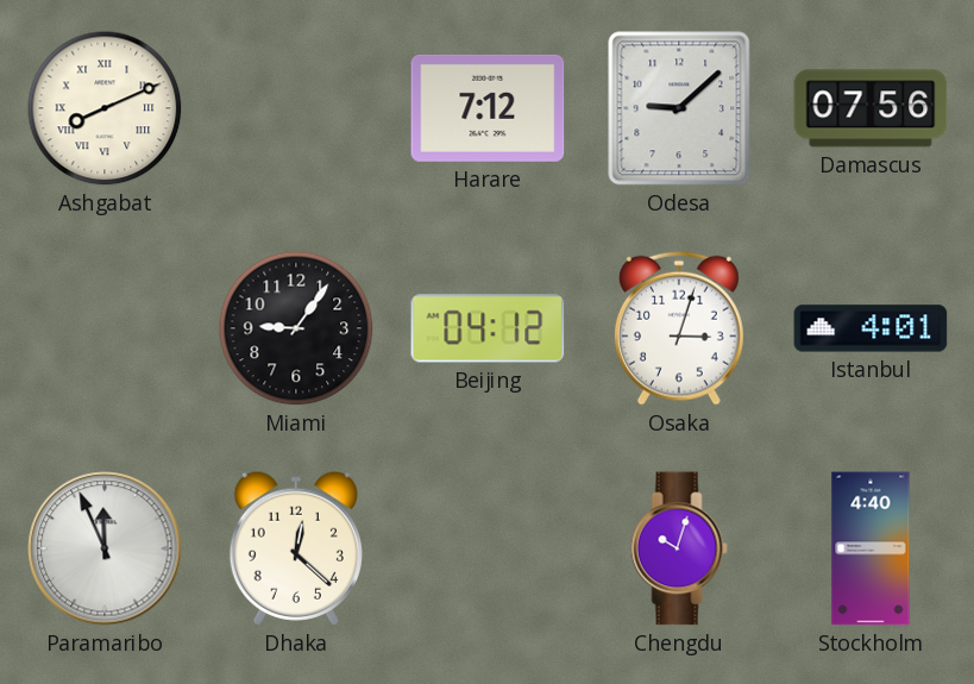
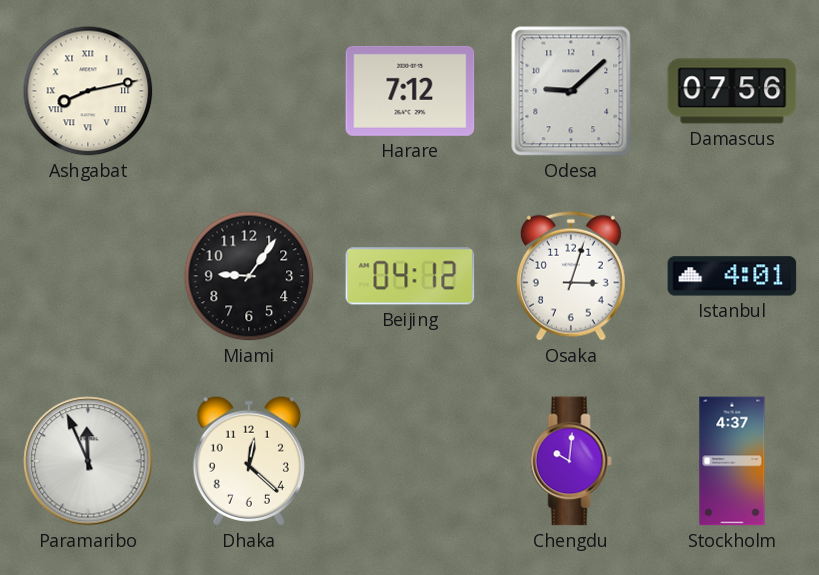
Ashgabat: 8:11 -> 8:13 (88, 91)
Chengdu: 10:03 -> 10:01 (571, 461)
Stockholm: 4:40 -> 4:37 (732, 461)
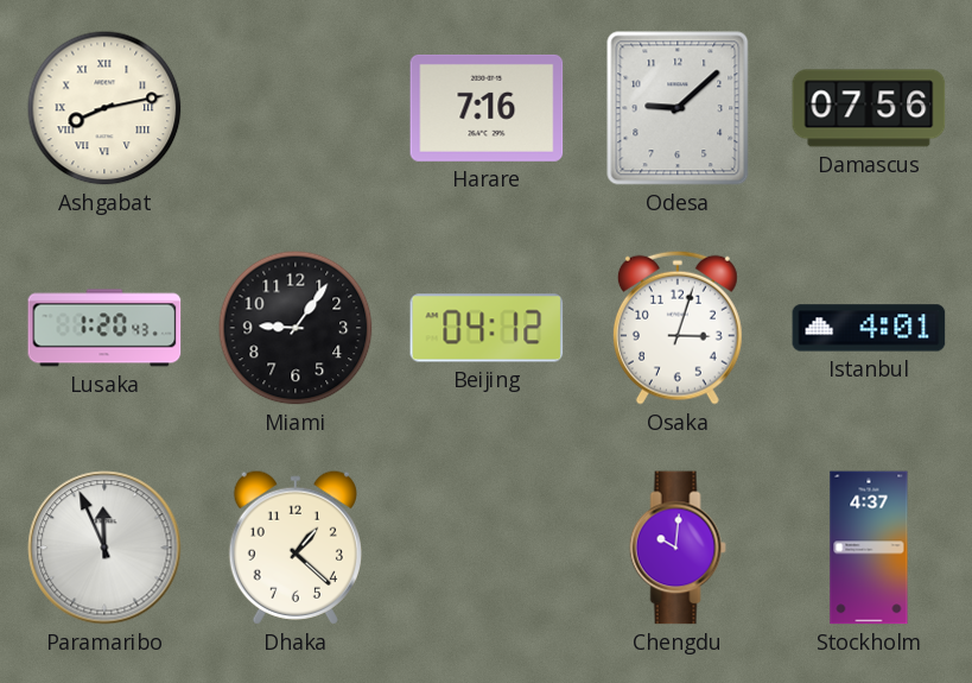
Harare: 7:12 -> 7:16 (487, 108)
Lusaka: none -> 1:20 (104, 328)
Dhaka: 12:22 -> 1:22 (296, 548)
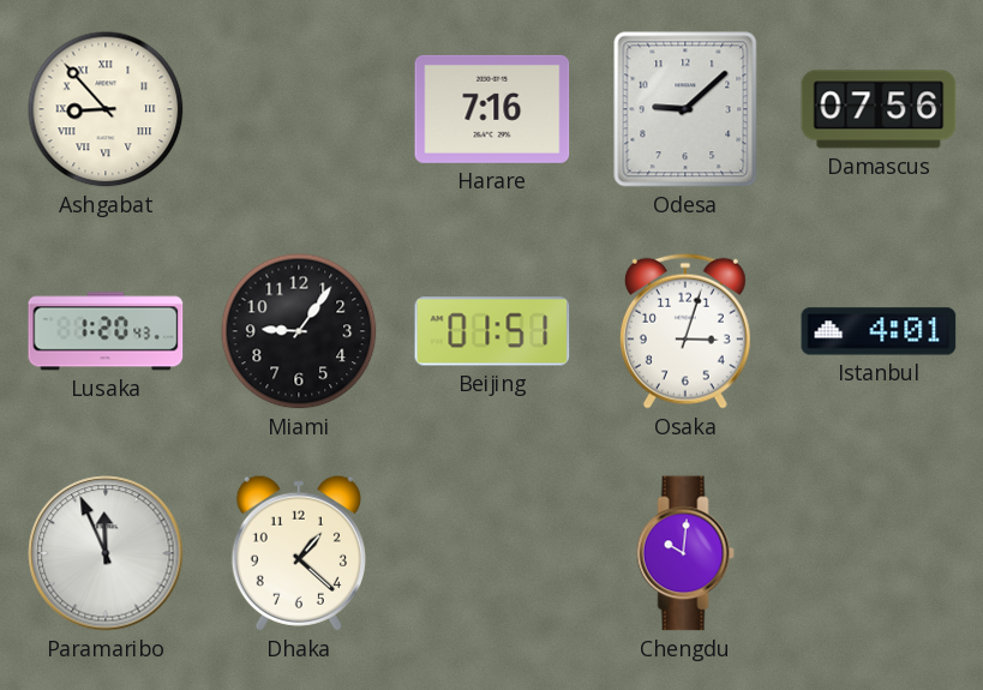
Ashgabat: 8:13 -> 8:53 (106, 109)
Beijing: 04:12 -> 01:51 (492, 331)
Stockholm: 4:37 -> none (869, 548)
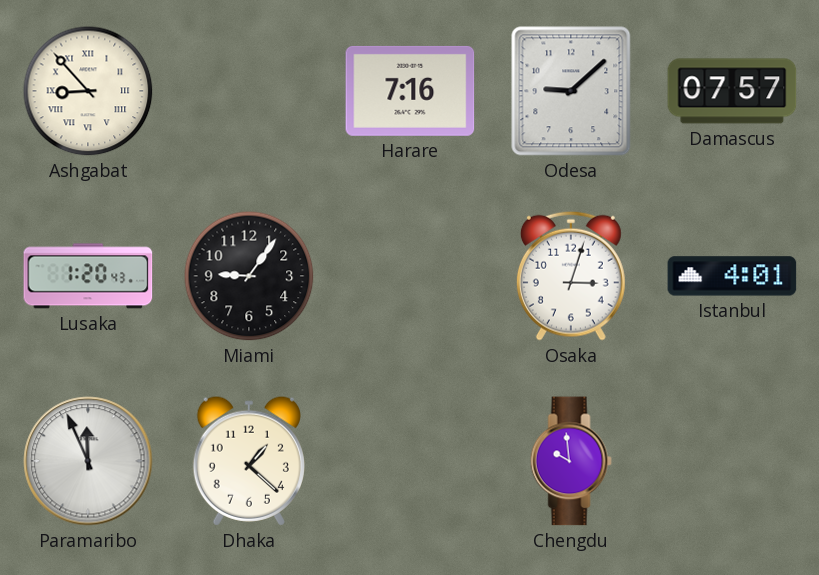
Damascus: 07:56 -> 07:57 (732, 91)
Beijing: 01:51 -> none (492, 331)
Chengdu: 10:01 -> 9:59 (571, 461)
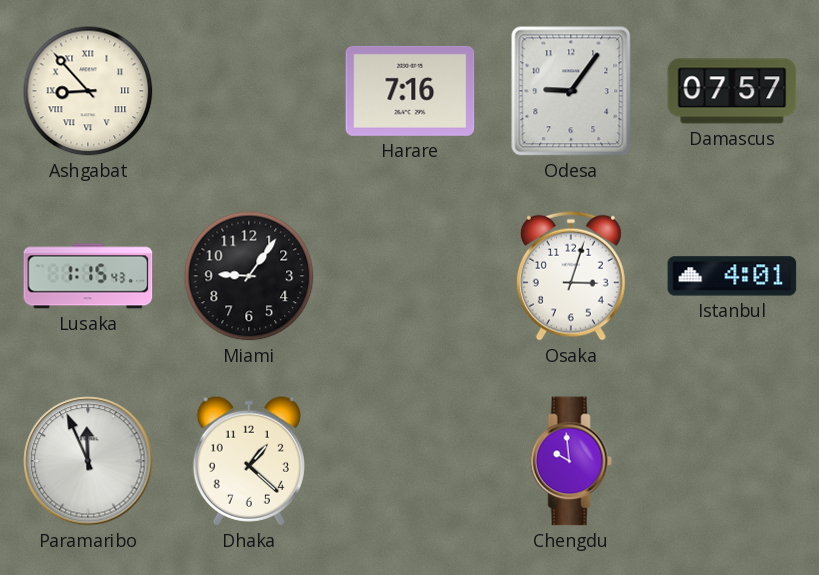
Odesa: 9:08 -> 9:06 (571, 91)
Lusaka: 1:20 -> 1:15 (88, 276)
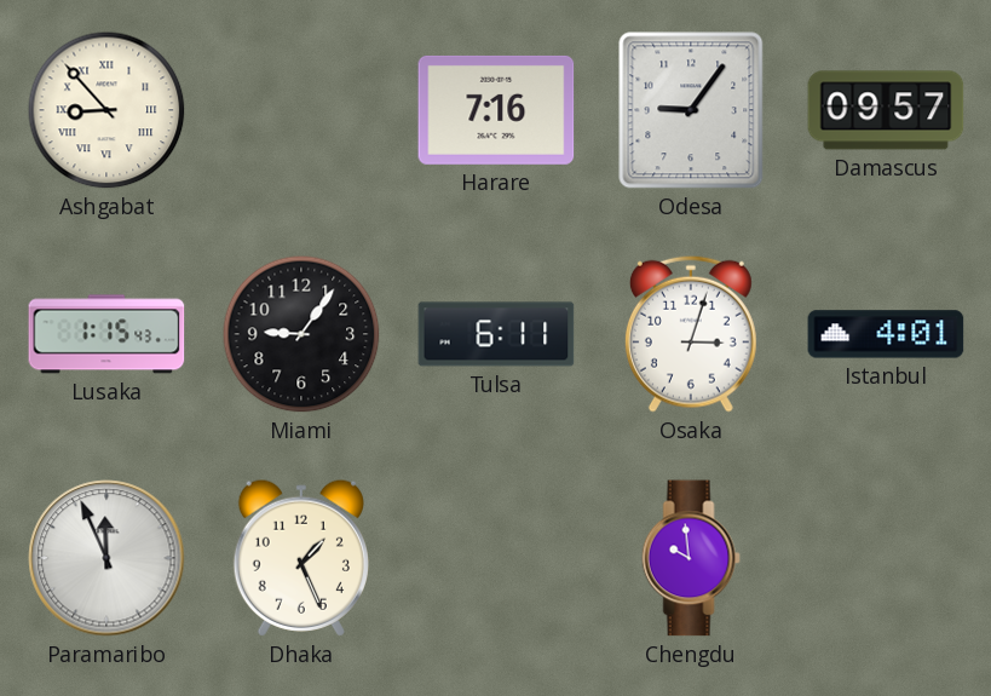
Damascus: 07:57 -> 09:57 (886, 110)
Tulsa: none -> 6:11 (496, 334)
Dhaka: 1:22 -> 1:26 (301, 558)
